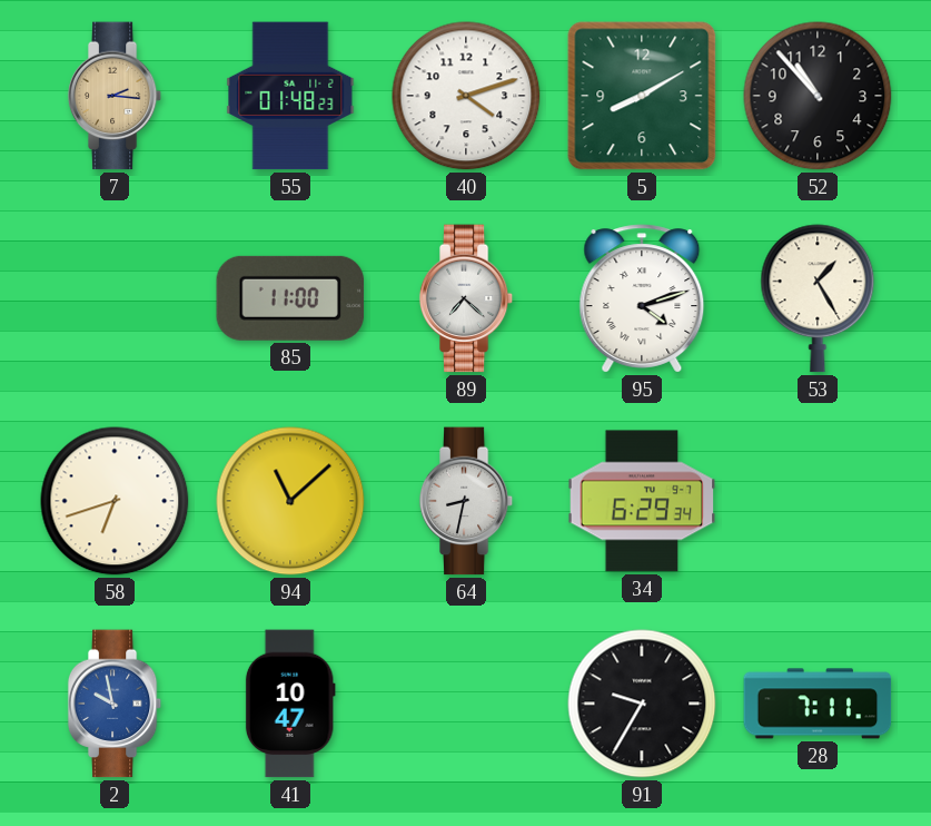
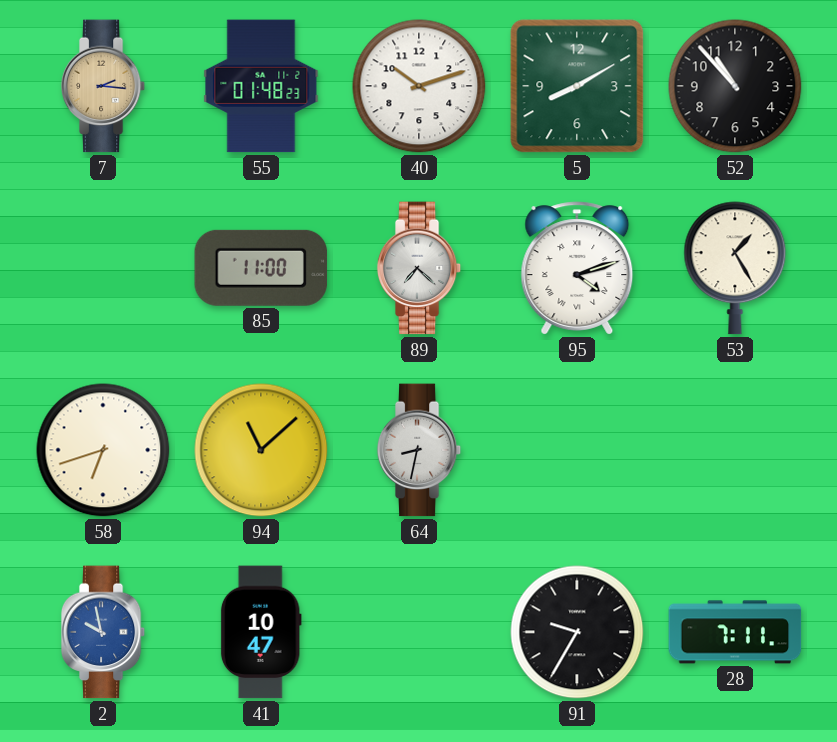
40: 4:12 -> 10:12 (419, 86)
34: 6:29 -> none (642, 501)
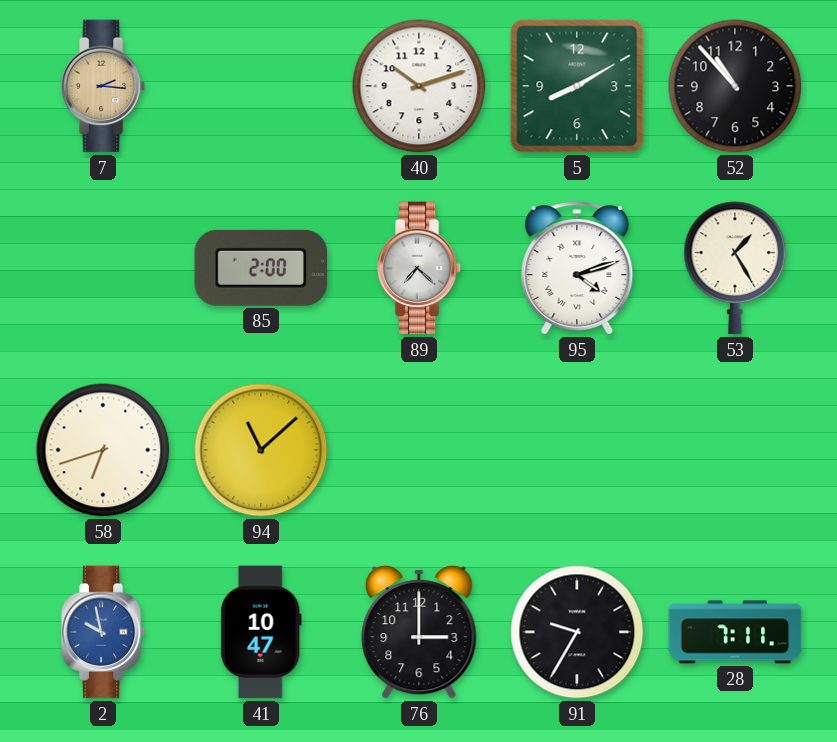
55: 01:48 -> none (261, 86)
85: 11:00 -> 2:00 (261, 268)
64: 8:32 -> none (419, 450)
76: none -> 3:00 (419, 632)
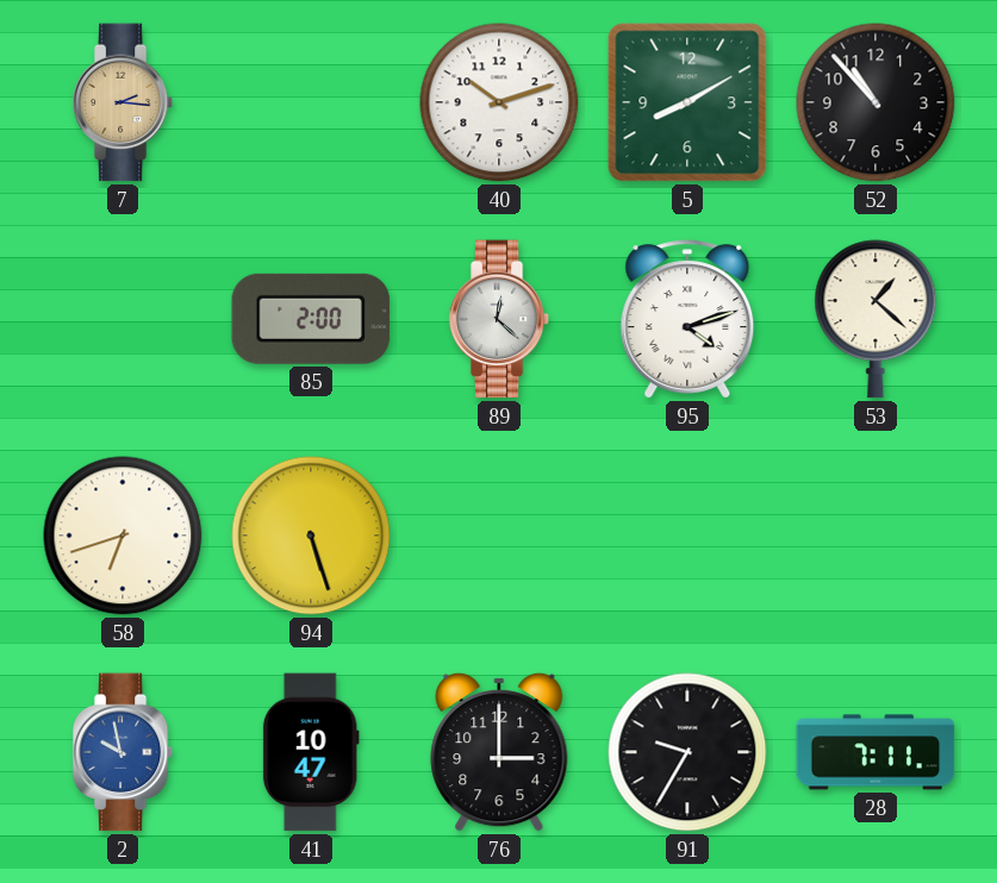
89: 7:22 -> 12:22 (499, 319)
53: 1:25 -> 1:22 (876, 319)
94: 11:08 -> 5:27 (311, 536)
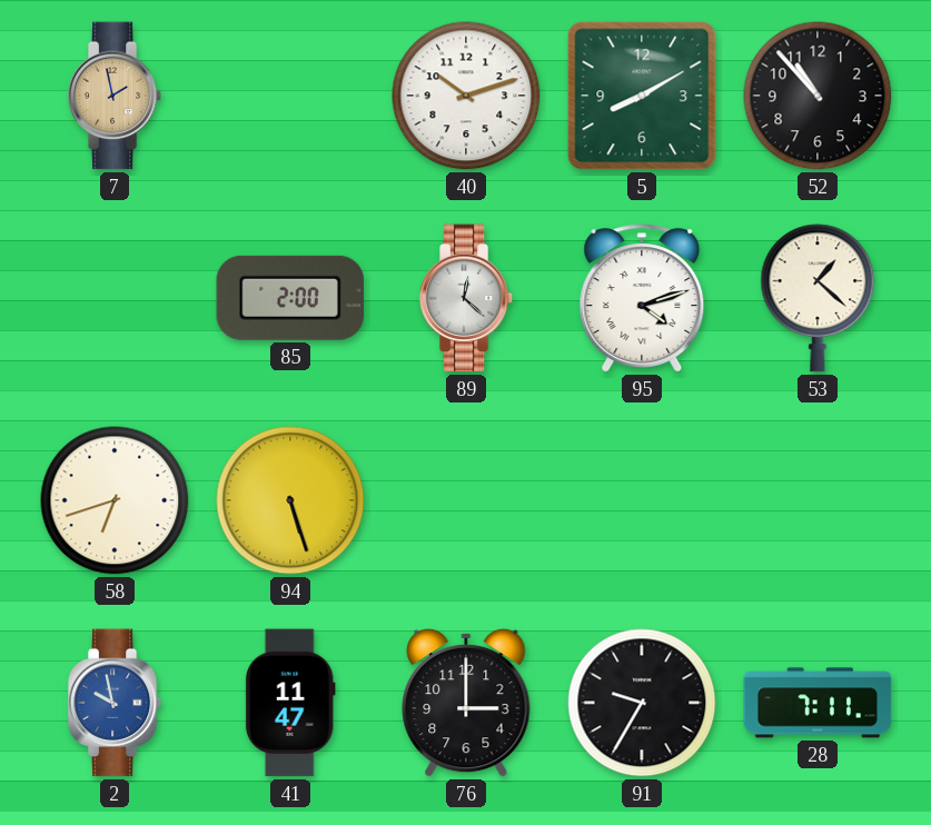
7: 2:16 -> 1:58 (115, 96)
41: 10:47 -> 11:47 (290, 703)
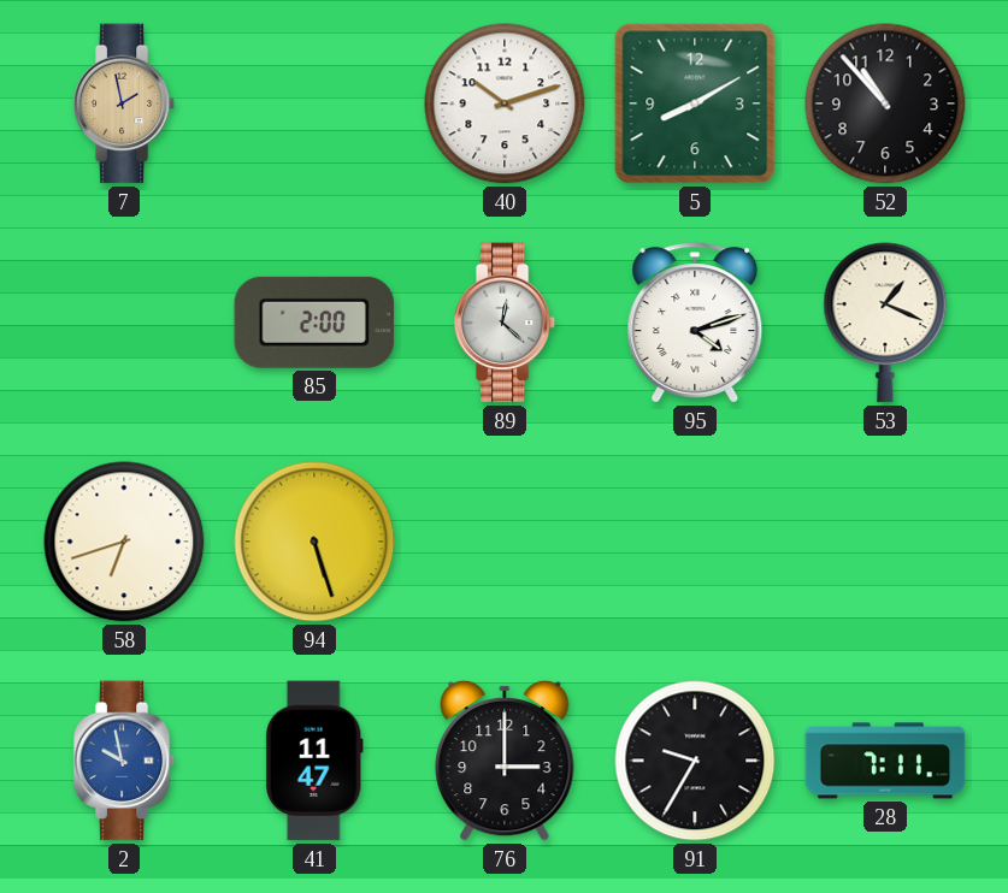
53: 1:22 -> 1:19 (885, 323)
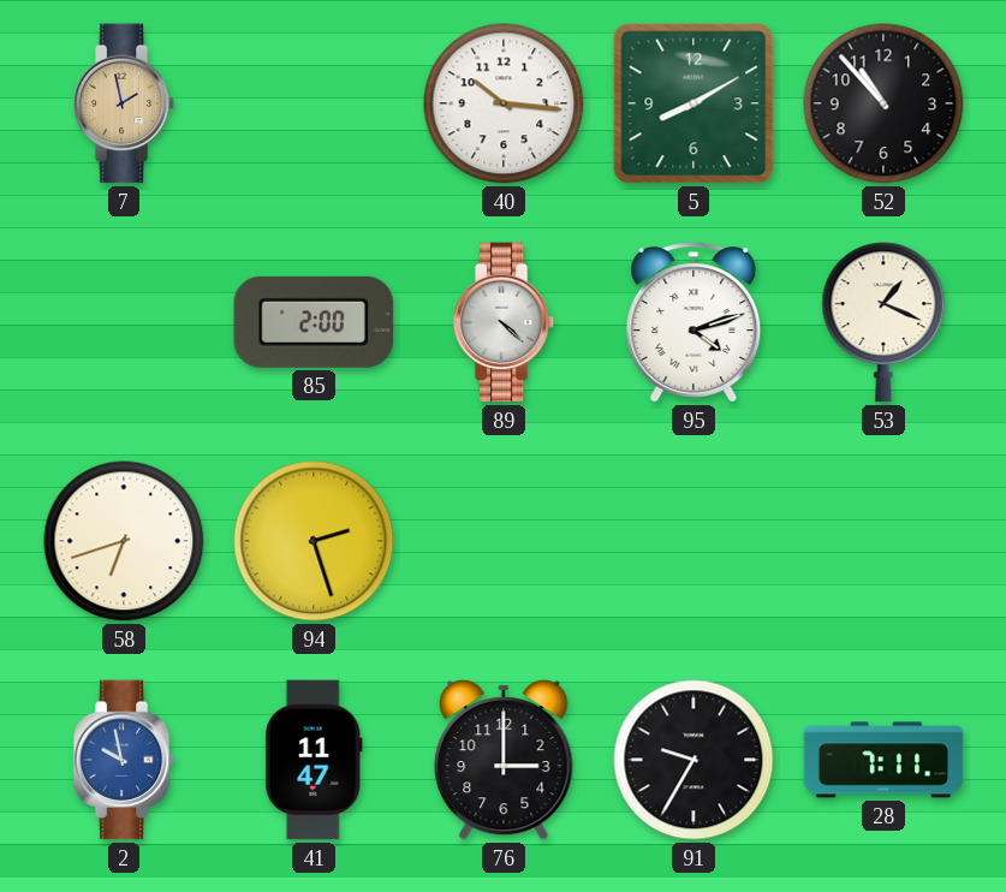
40: 10:12 -> 10:16 (504, 103)
89: 12:22 -> 4:22 (504, 322)
94: 5:27 -> 2:27 (314, 541)
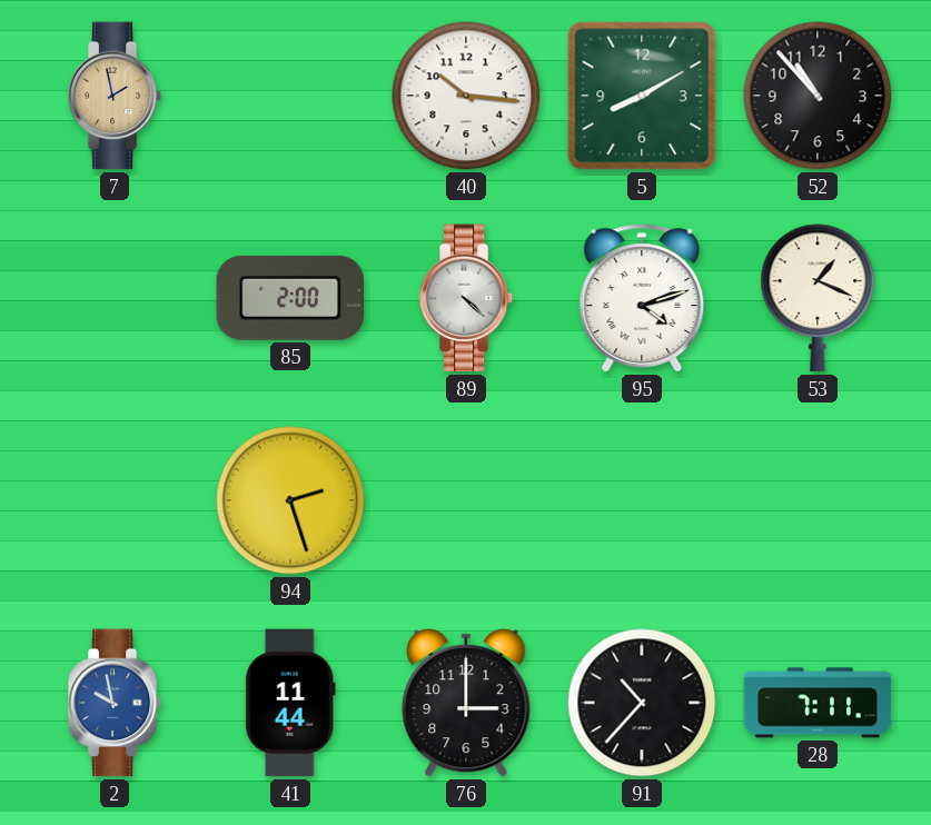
58: 6:42 -> none (124, 541)
41: 11:47 -> 11:44 (290, 703)
91: 9:35 -> 10:37 (642, 703)
